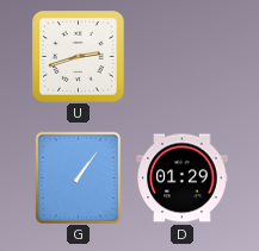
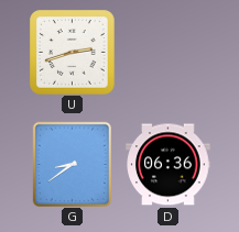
G: 1:06 -> 8:39 (72, 164)
D: 01:29 -> 06:36 (169, 165)
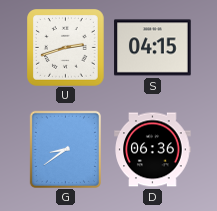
S: none -> 04:15 (153, 48)
